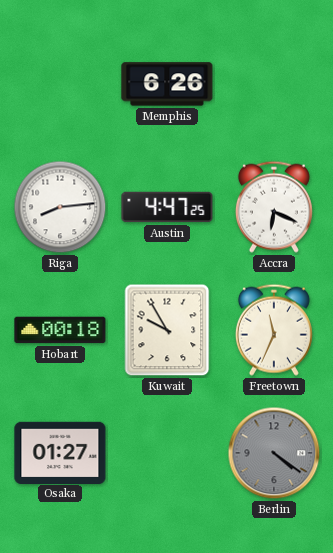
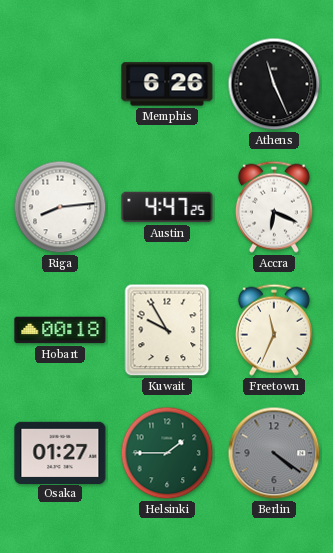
Athens: none -> 11:26 (274, 84)
Helsinki: none -> 1:45 (167, 453)
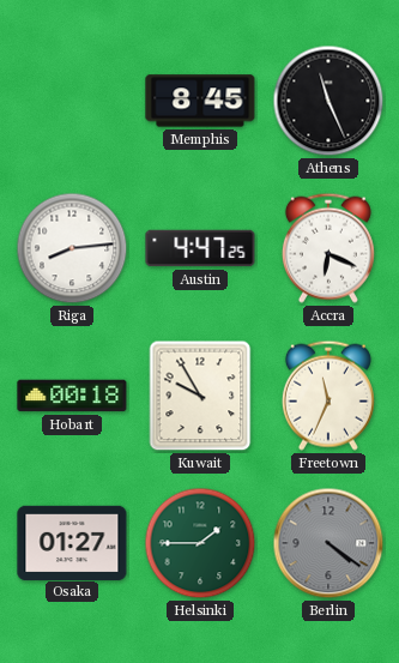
Memphis: 6:26 -> 8:45 (200, 101)
